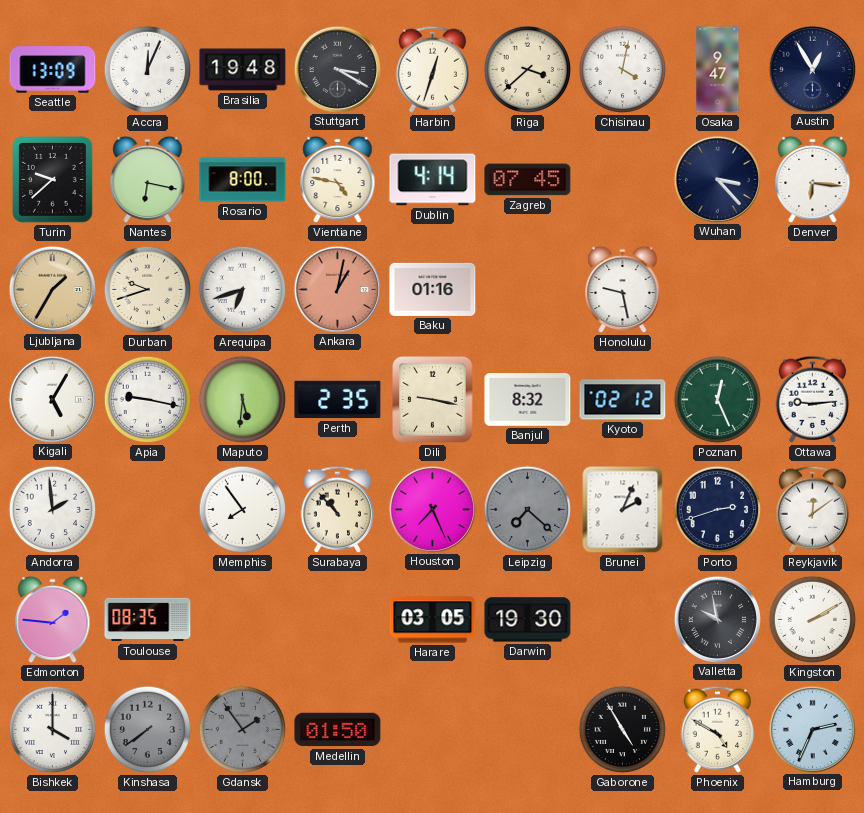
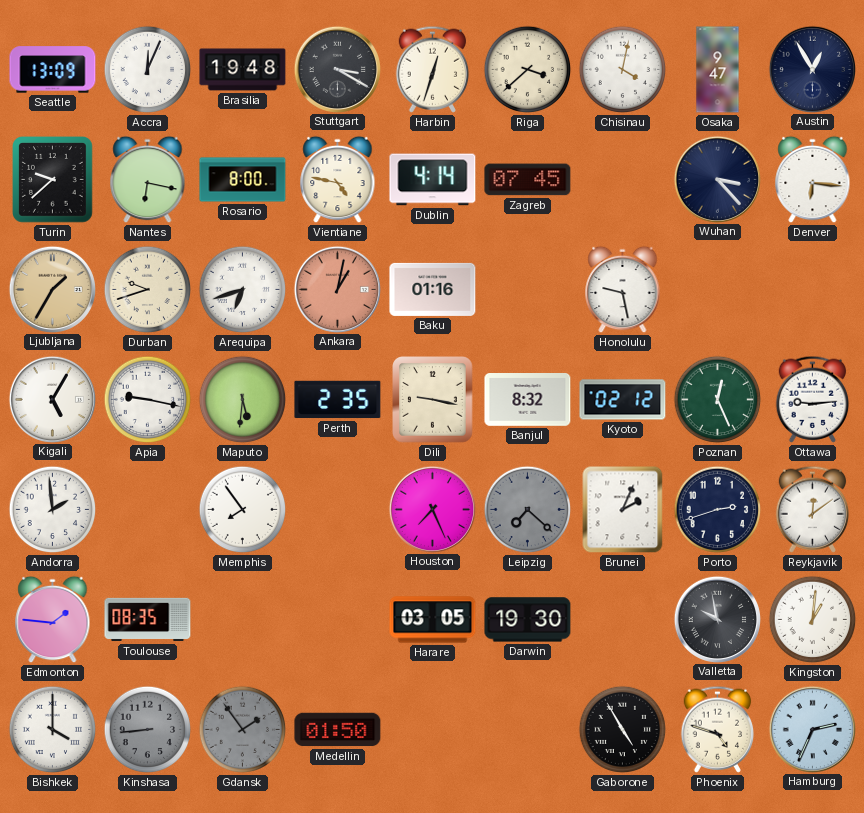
Surabaya: 10:53 -> none (338, 509)
Kingston: 2:10 -> 1:01 (813, 620)
Kinshasa: 7:39 -> 8:44 (148, 730)
Phoenix: 4:50 -> 4:48 (718, 729)
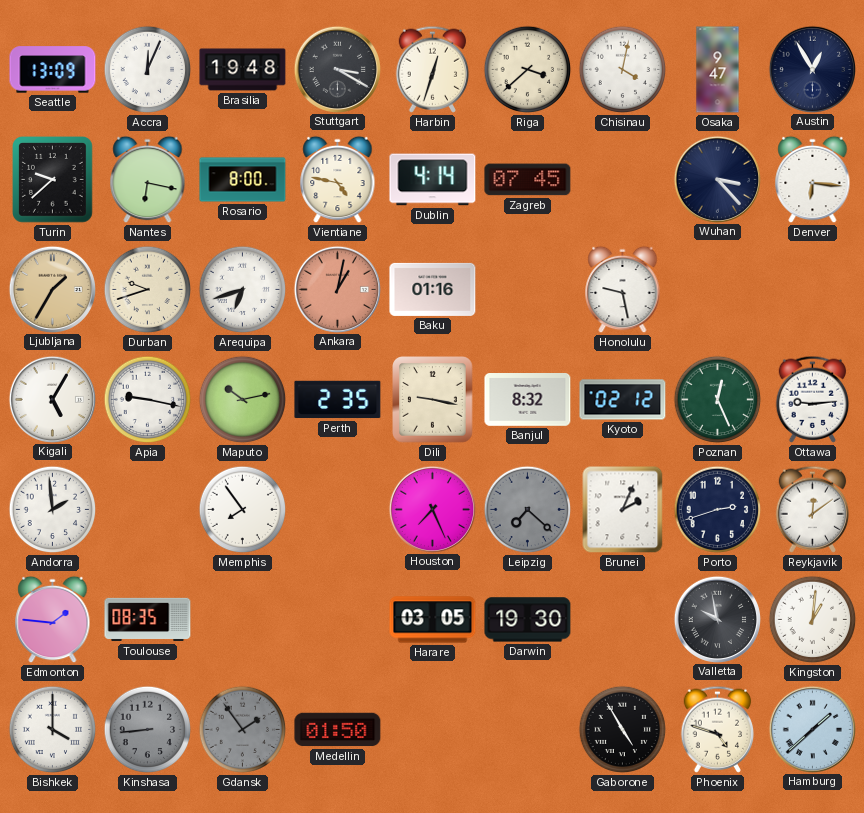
Maputo: 5:31 -> 10:13 (243, 400)
Hamburg: 2:34 -> 1:38 (812, 729)
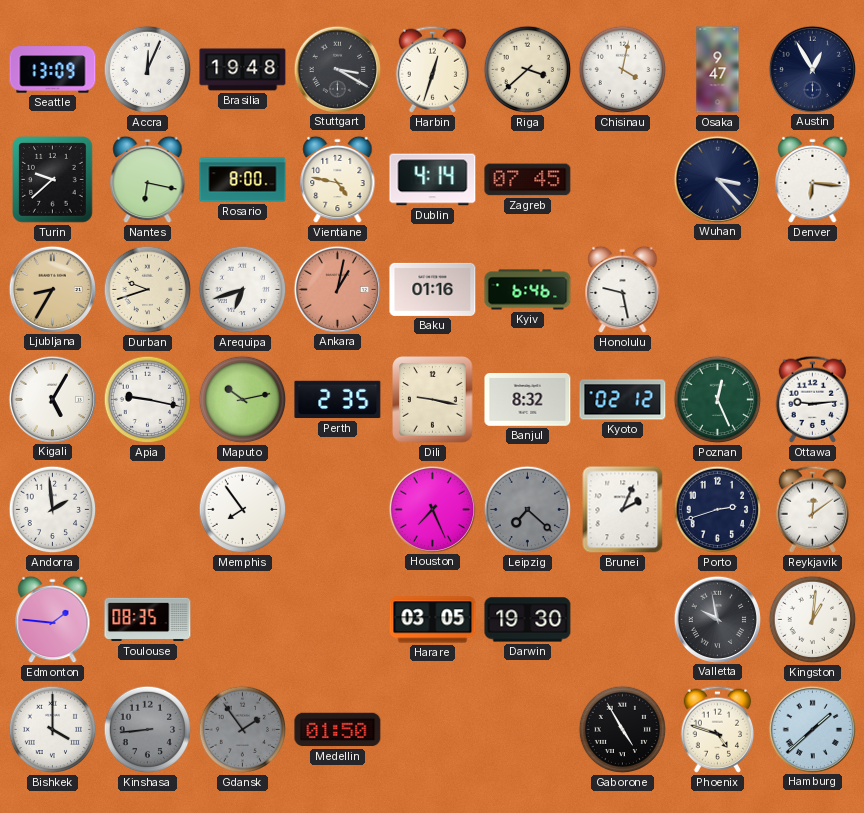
Ljubljana: 1:35 -> 8:35 (52, 289)
Kyiv: none -> 6:46 (528, 290)
